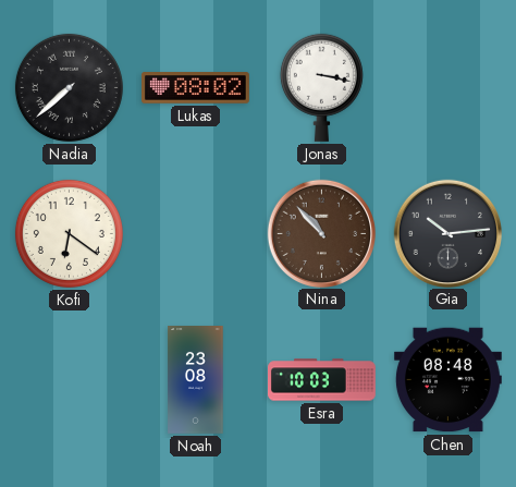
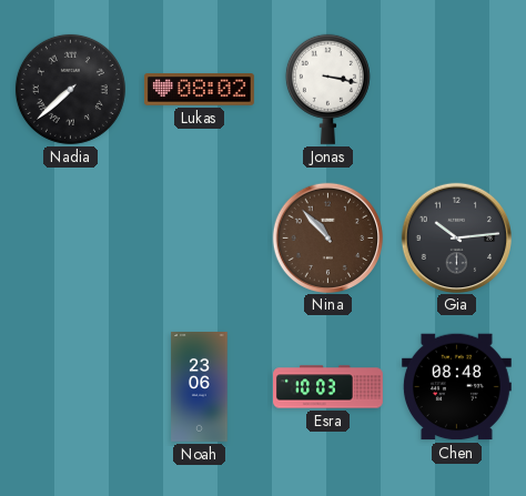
Kofi: 6:21 -> none (69, 233)
Noah: 23:08 -> 23:06 (200, 387)
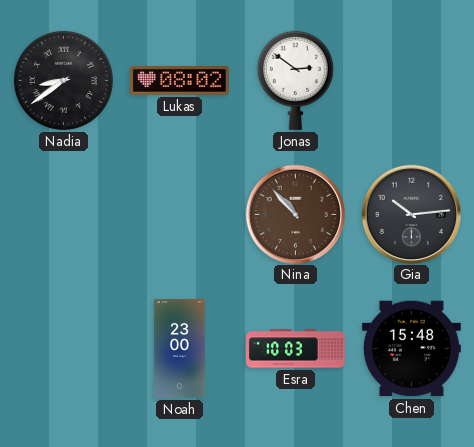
Nadia: 7:38 -> 8:39 (63, 80)
Jonas: 3:17 -> 2:51 (295, 80)
Noah: 23:06 -> 23:00 (180, 349)
Chen: 08:48 -> 15:48 (411, 349)
